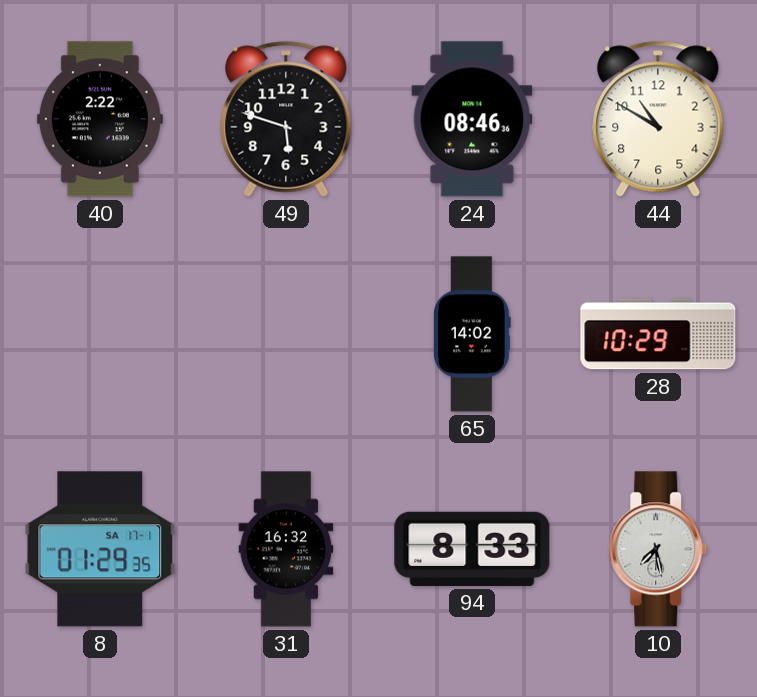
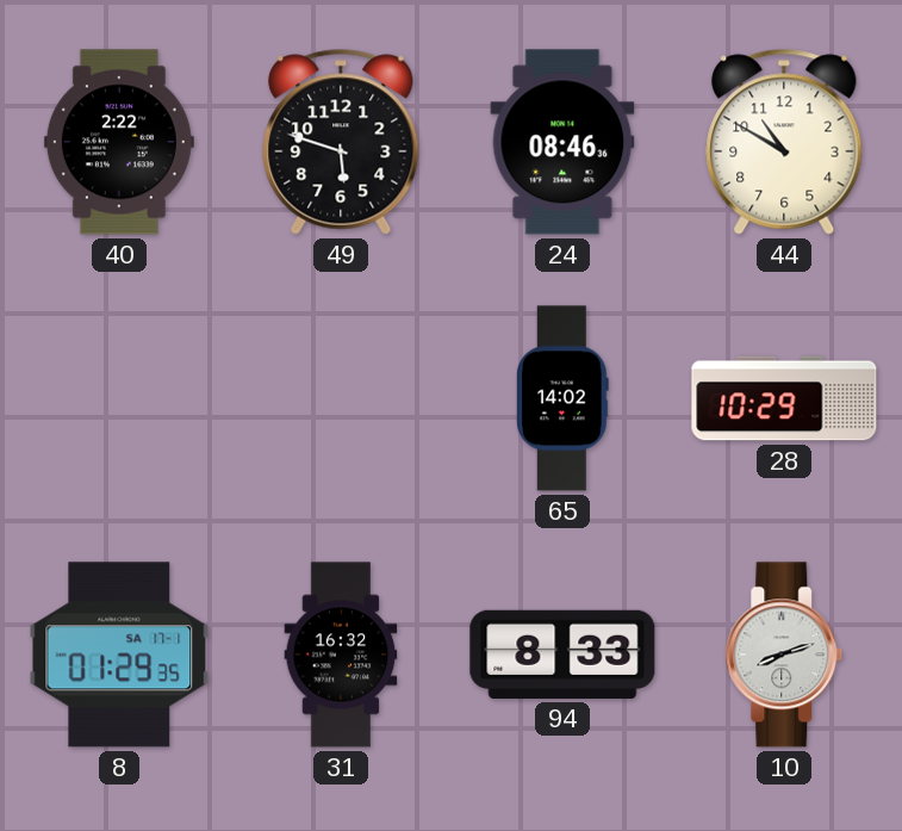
10: 7:28 -> 8:12 (784, 655)
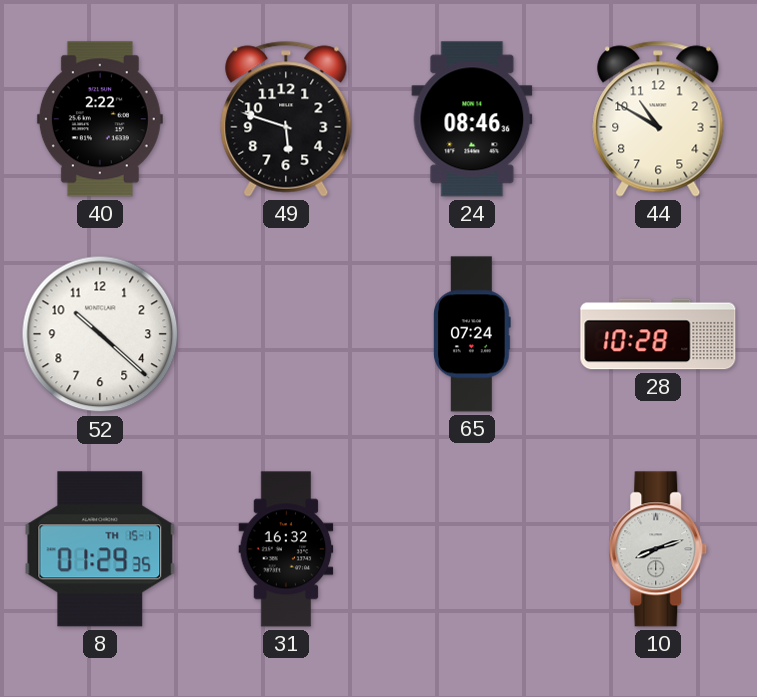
52: none -> 10:22 (100, 334)
65: 14:02 -> 07:24 (472, 334)
28: 10:29 -> 10:28 (658, 334)
8 date: SA 17-1 -> TH 15-1 (100, 549)
94: 8:33 -> none (562, 655)
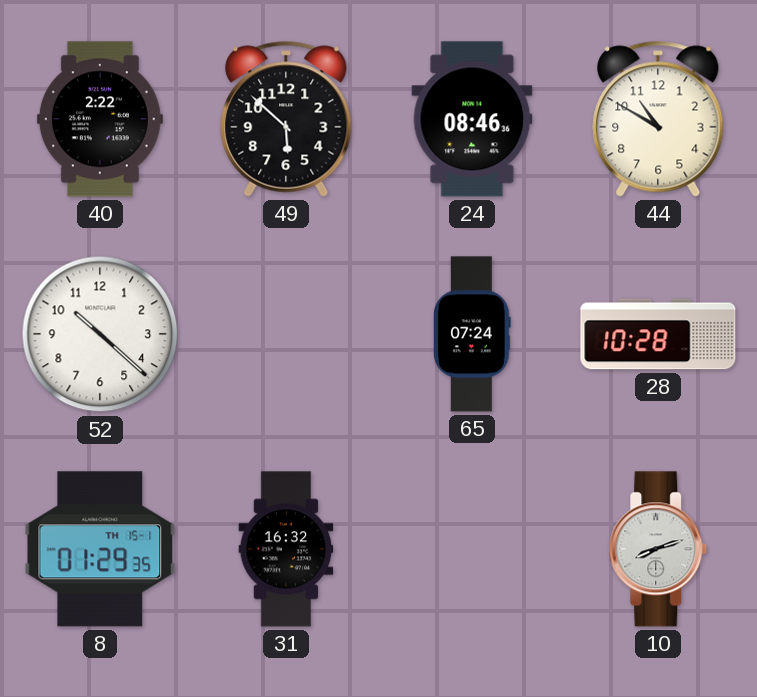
49: 5:48 -> 5:52 (286, 119)
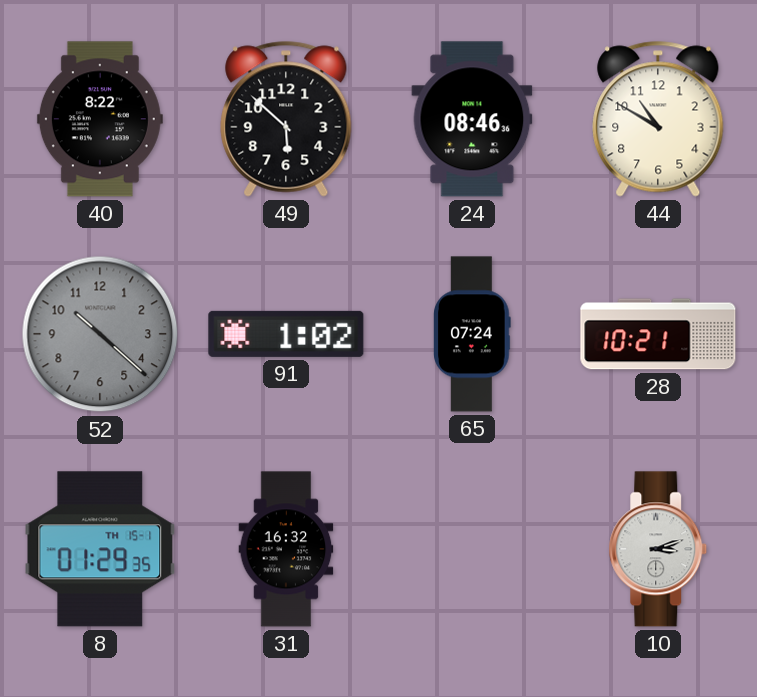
40: 2:22 -> 8:22 (100, 119)
52 dial: white -> grey (100, 334)
91: none -> 1:02 (286, 334)
28: 10:28 -> 10:21 (658, 334)
10: 8:12 -> 3:12 (658, 549)
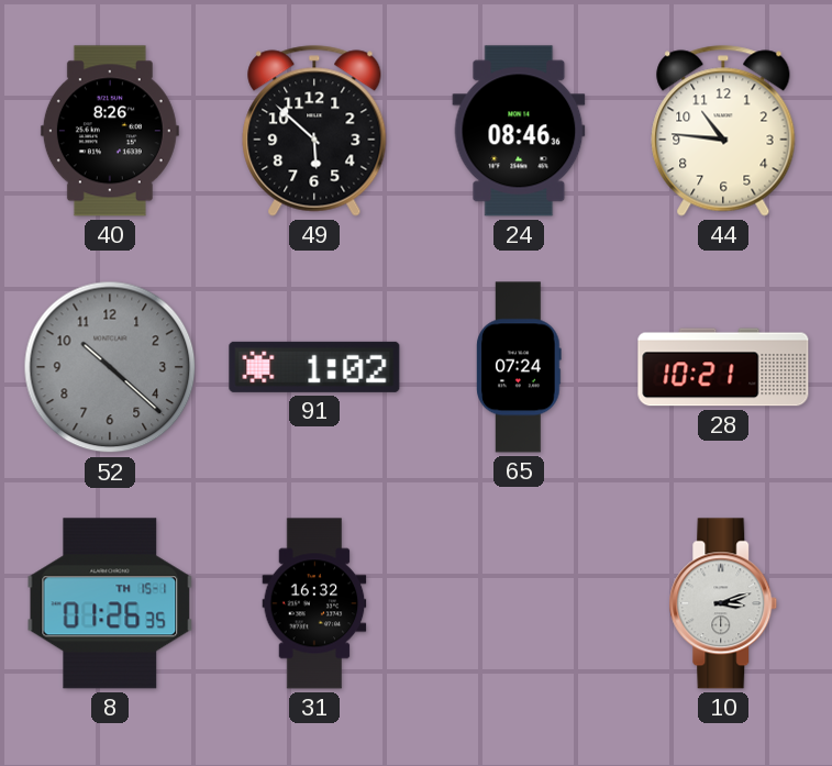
40: 8:22 -> 8:26 (110, 131)
44: 10:50 -> 10:46 (723, 131)
8: 01:29 -> 01:26 (110, 603)
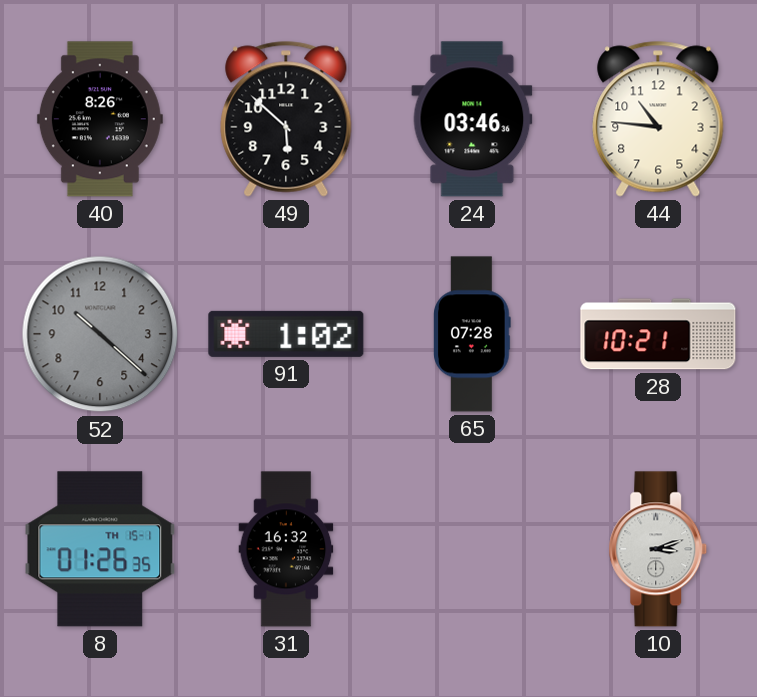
24: 08:46 -> 03:46 (472, 119)
65: 07:24 -> 07:28 (472, 334)
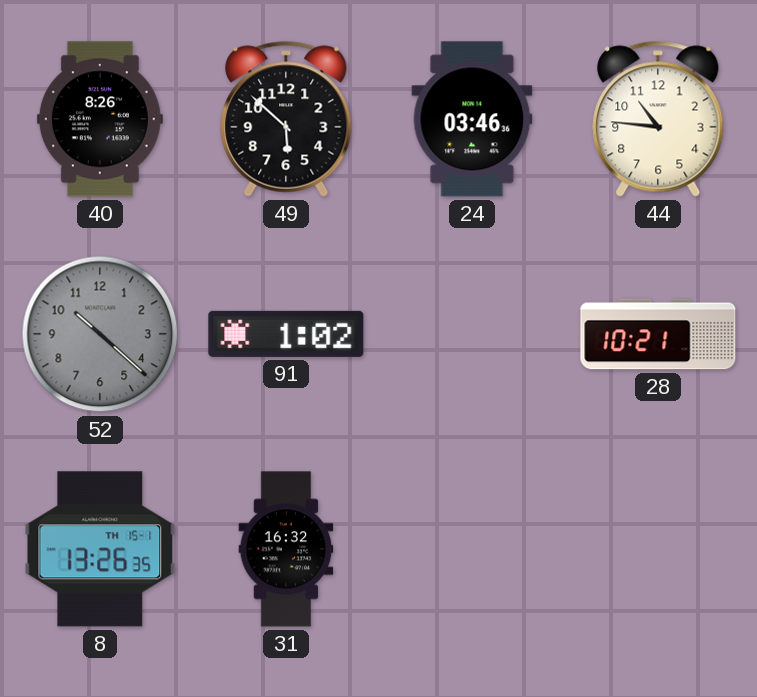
65: 07:28 -> none (472, 334)
8: 01:26 -> 13:26 (100, 549)
10: 3:12 -> none (658, 549)
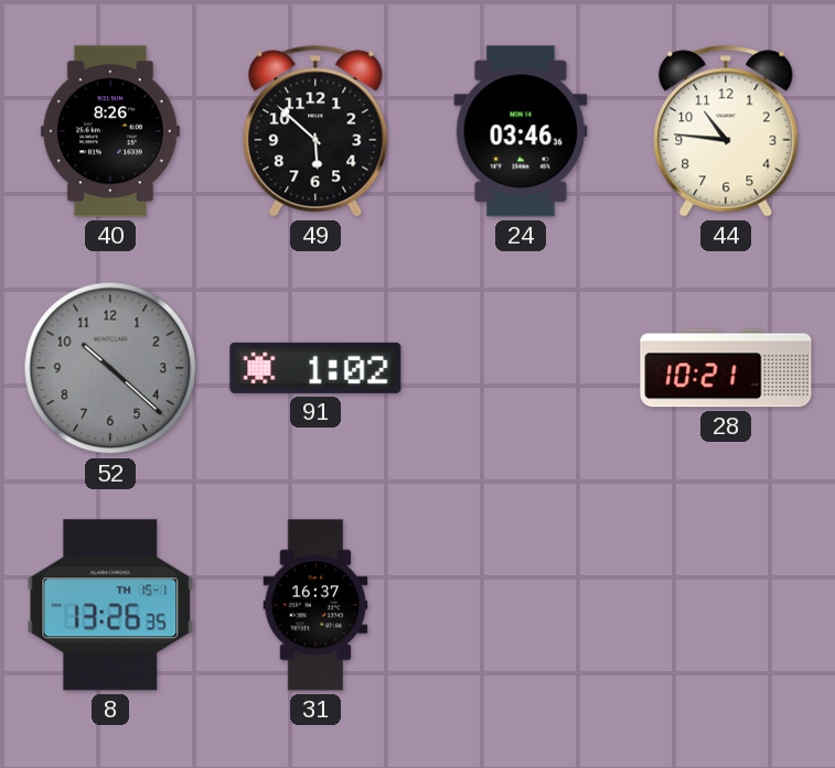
31: 16:32 -> 16:37 (315, 605)
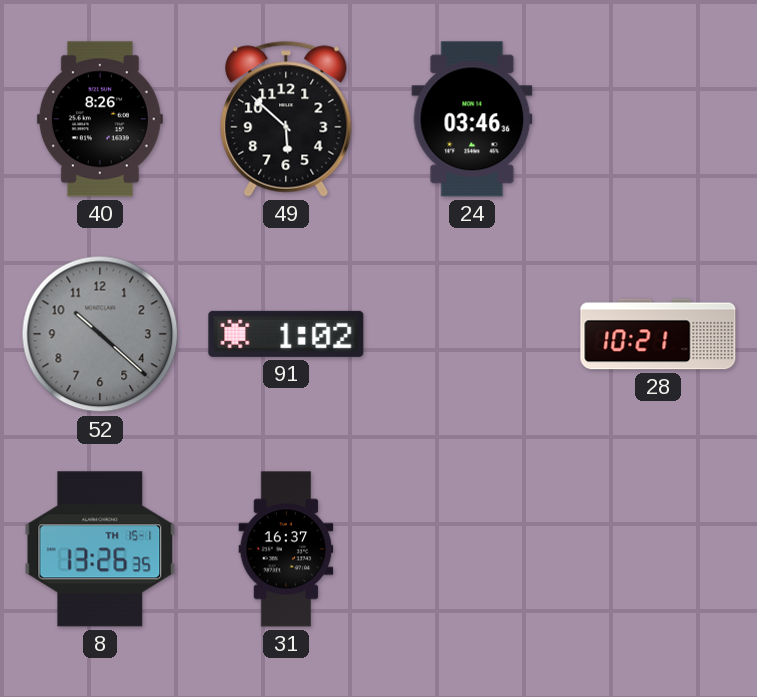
44: 10:46 -> none (726, 131)
